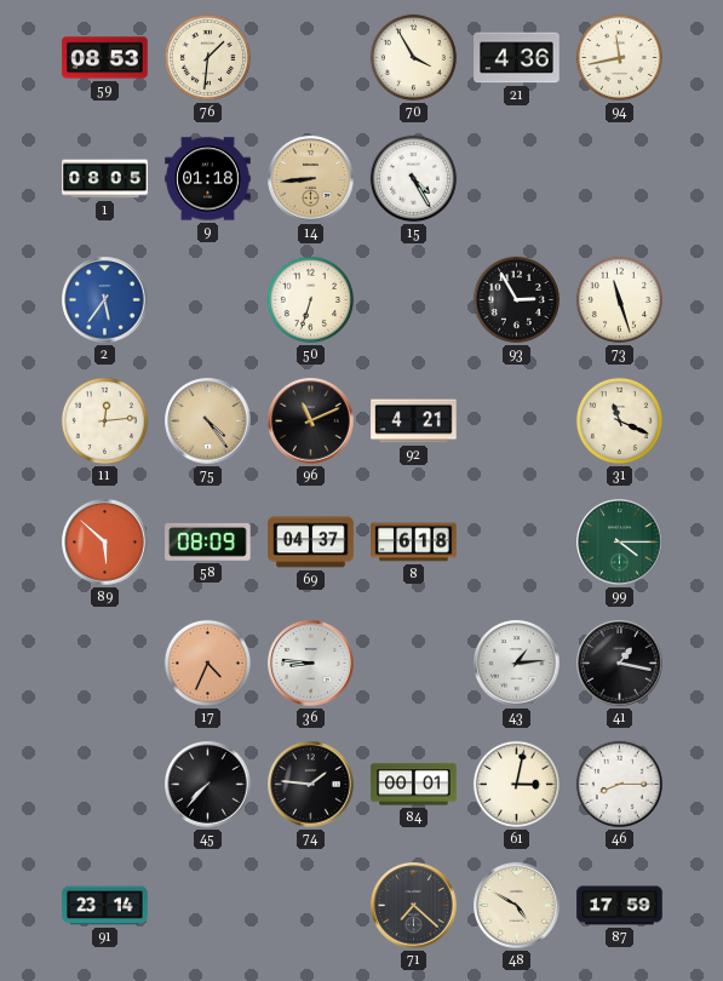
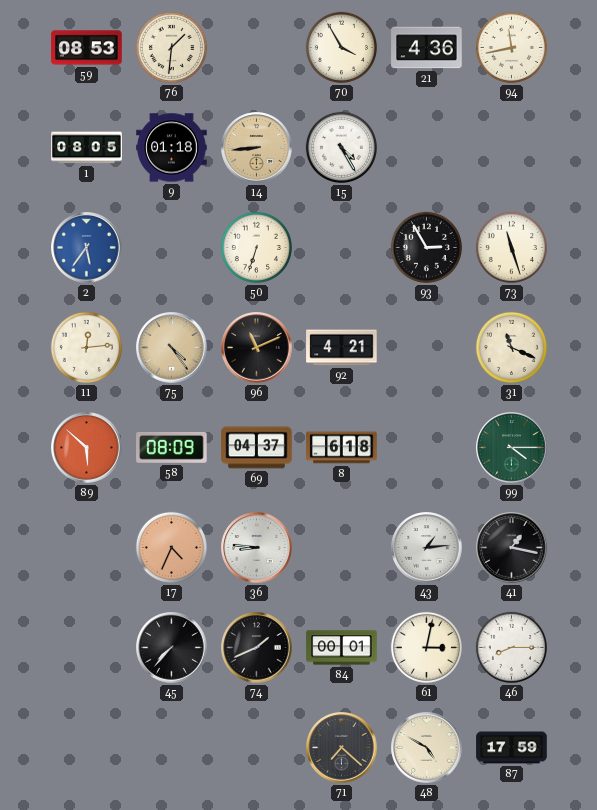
74: 1:46 -> 1:41 (257, 648)
91: 23:14 -> none (105, 906)
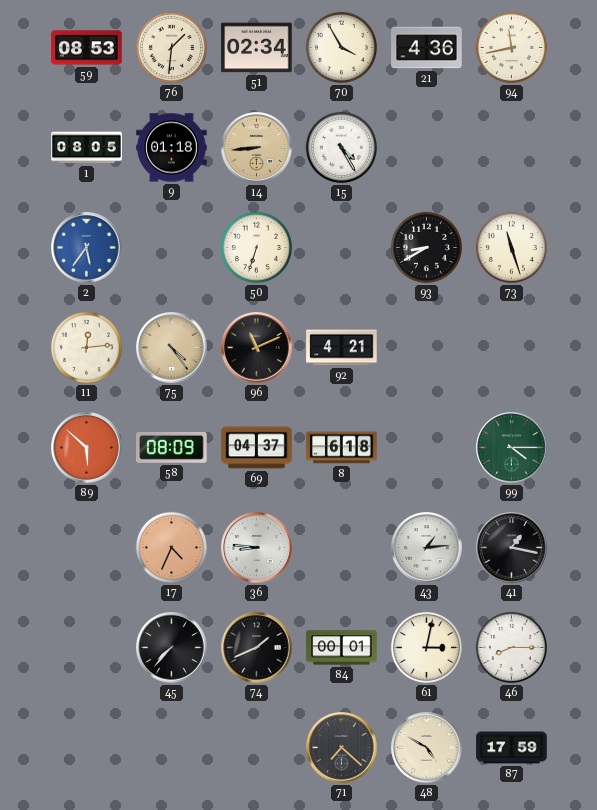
51: none -> 02:34 (257, 48)
93: 2:55 -> 8:40 (426, 247)
31: 11:19 -> none (511, 347)
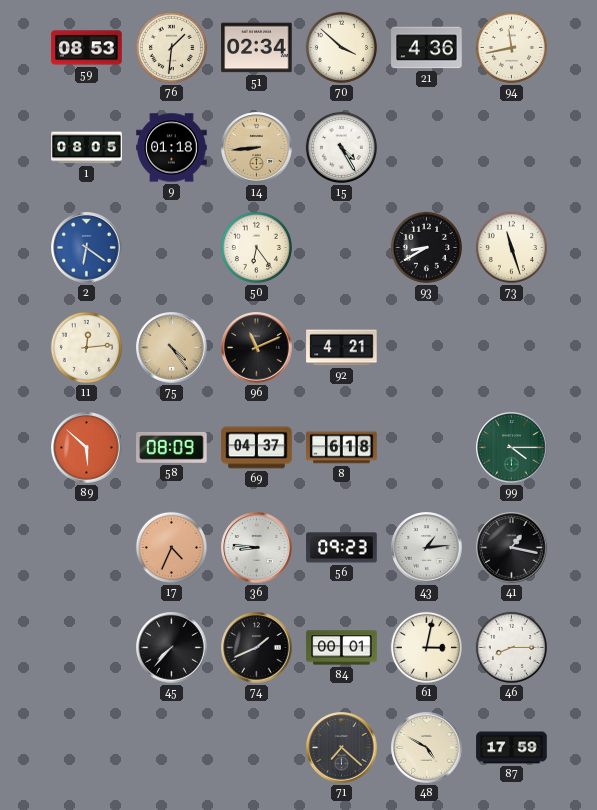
70: 3:55 -> 3:52 (341, 47)
2: 5:36 -> 6:21 (87, 248)
50: 6:33 -> 6:24 (256, 247)
56: none -> 09:23 (342, 548)
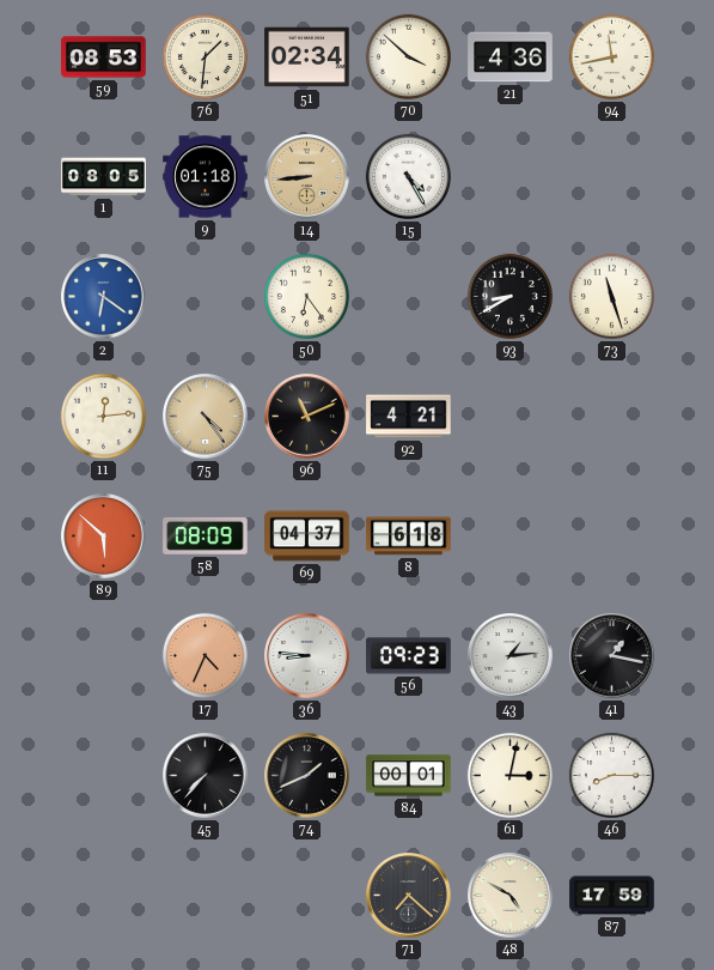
99: 4:15 -> none (512, 448)
